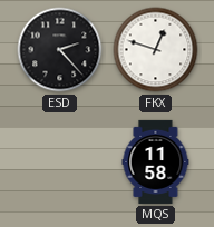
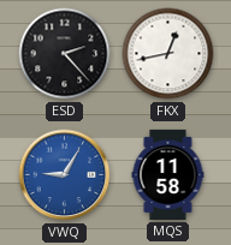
FKX: 12:48 -> 12:43 (168, 54)
VWQ: none -> 9:05 (65, 175)
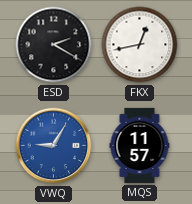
ESD: 2:23 -> 2:20 (54, 45)
MQS: 11:58 -> 11:57 (140, 145)
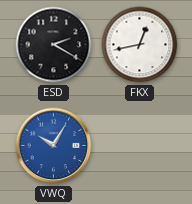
VWQ: 9:05 -> 10:05 (54, 146)
MQS: 11:57 -> none (140, 145)
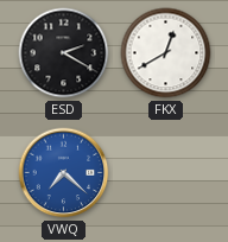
FKX: 12:43 -> 12:40 (166, 53)
VWQ: 10:05 -> 7:22 (64, 173)
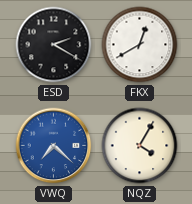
NQZ: none -> 4:05 (140, 146)
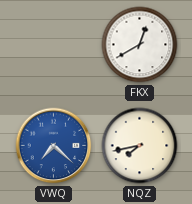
ESD: 2:20 -> none (54, 45)
NQZ: 4:05 -> 7:43 (140, 146)
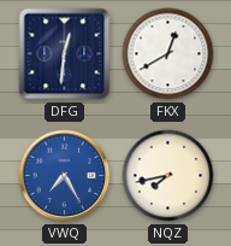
DFG: none -> 12:31 (65, 54)
VWQ: 7:22 -> 7:25 (65, 176)
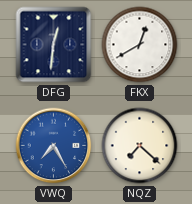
NQZ: 7:43 -> 7:22 (140, 146)
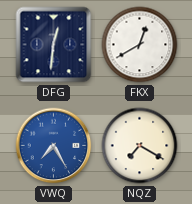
NQZ: 7:22 -> 7:20 (140, 146)
